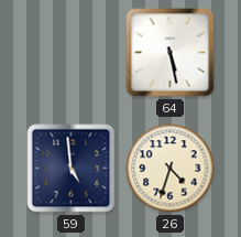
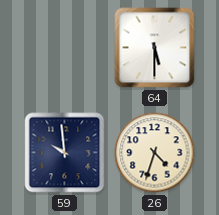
64: 5:28 -> 5:30 (155, 48)
59: 4:59 -> 9:59 (65, 153)
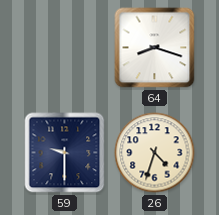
64: 5:30 -> 8:18 (155, 48)
59: 9:59 -> 9:30 (65, 153)
